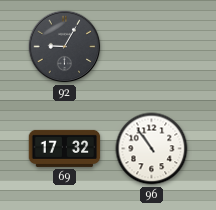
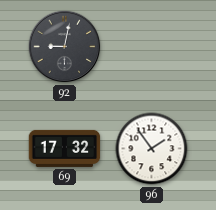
92: 9:05 -> 9:02 (65, 47)
96: 10:54 -> 1:54 (152, 149)
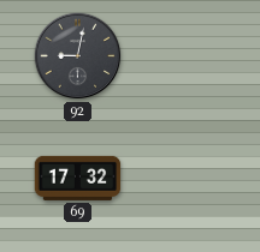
96: 1:54 -> none (152, 149)
